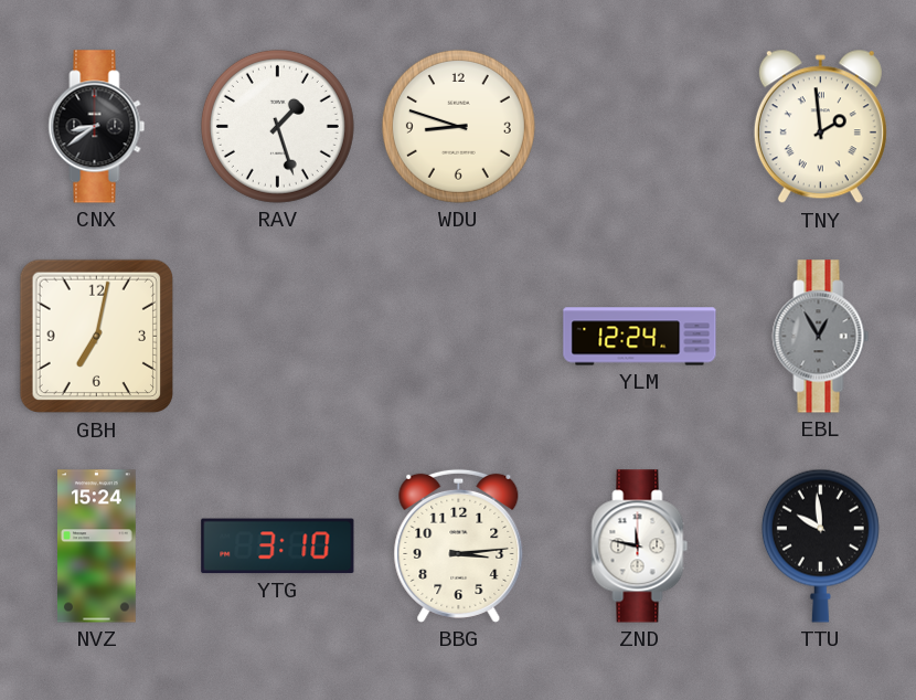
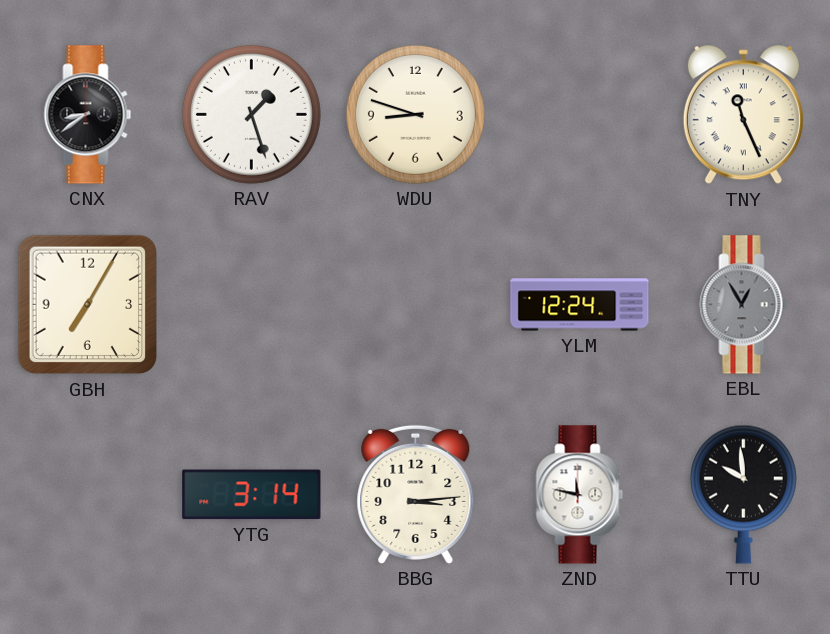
TNY: 1:59 -> 11:26 (743, 115)
GBH: 7:02 -> 7:05 (88, 305)
NVZ: 15:24 -> none (97, 547)
YTG: 3:10 -> 3:14 (252, 495)
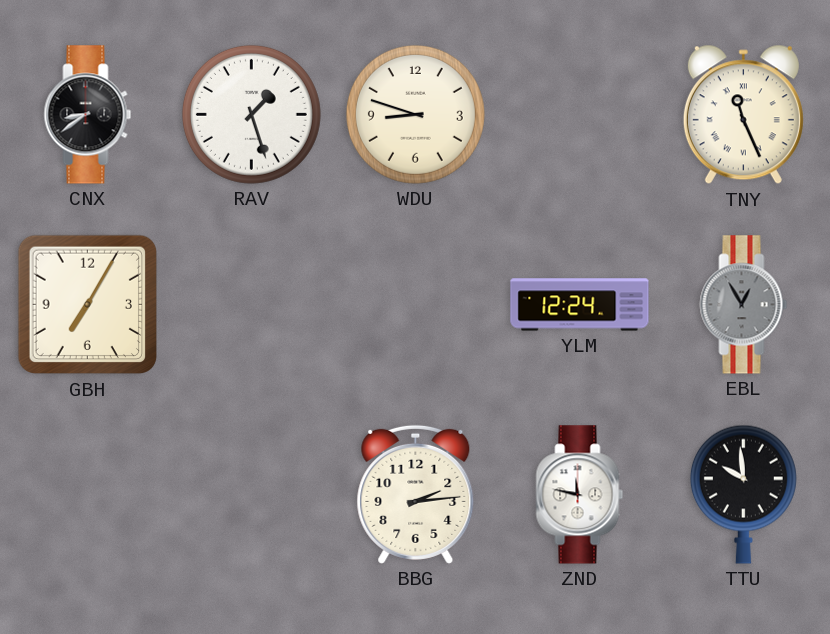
YTG: 3:14 -> none (252, 495)
BBG: 3:14 -> 2:14 (416, 494)
